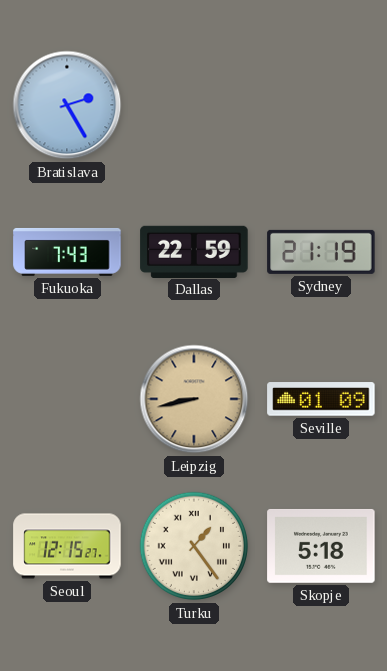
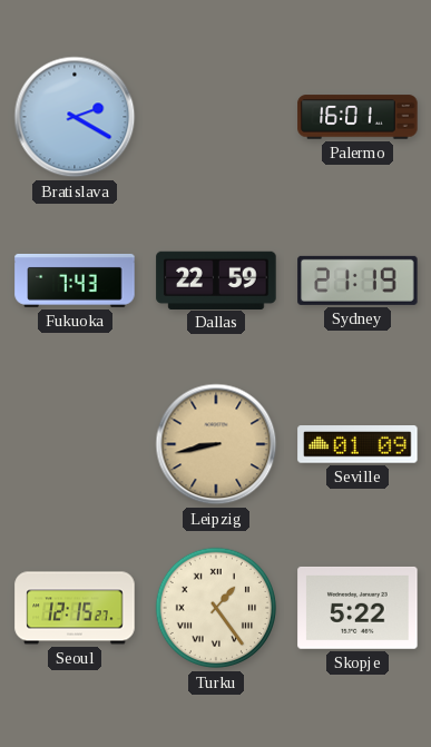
Bratislava: 2:25 -> 2:20 (75, 117)
Palermo: none -> 16:01 (357, 117)
Skopje: 5:18 -> 5:22 (357, 608)
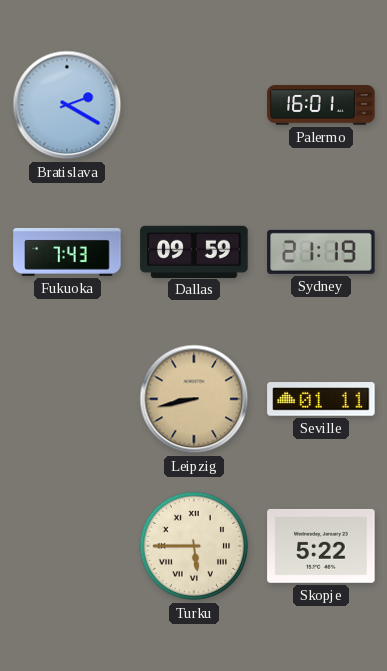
Dallas: 22:59 -> 09:59 (194, 251)
Seville: 01:09 -> 01:11 (321, 399)
Seoul: 12:15 -> none (75, 608)
Turku: 1:24 -> 5:45 (194, 546)
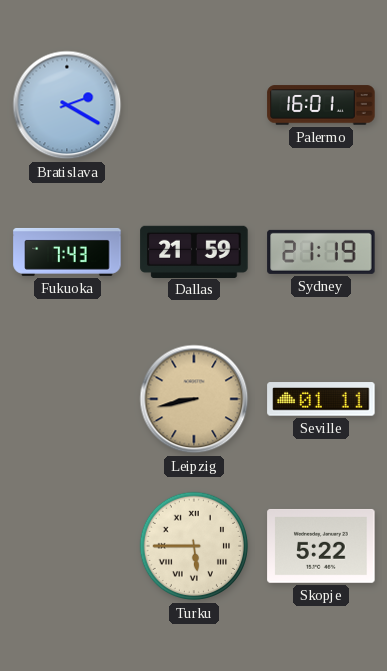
Dallas: 09:59 -> 21:59 (194, 251)
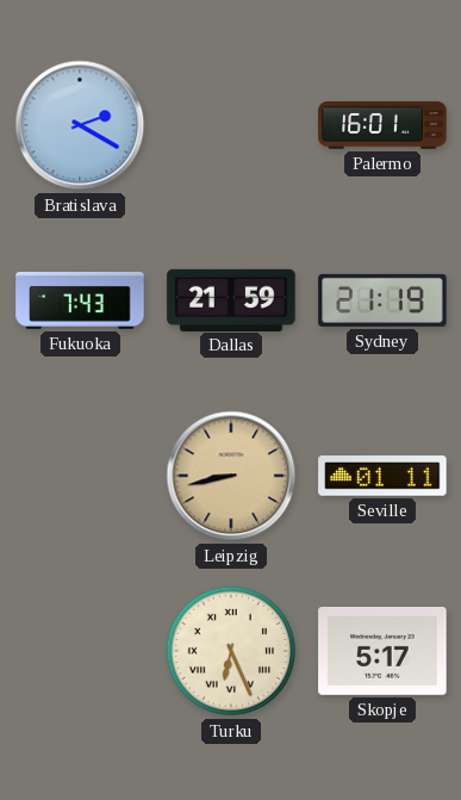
Turku: 5:45 -> 6:26 (231, 651)
Skopje: 5:22 -> 5:17 (382, 651)
